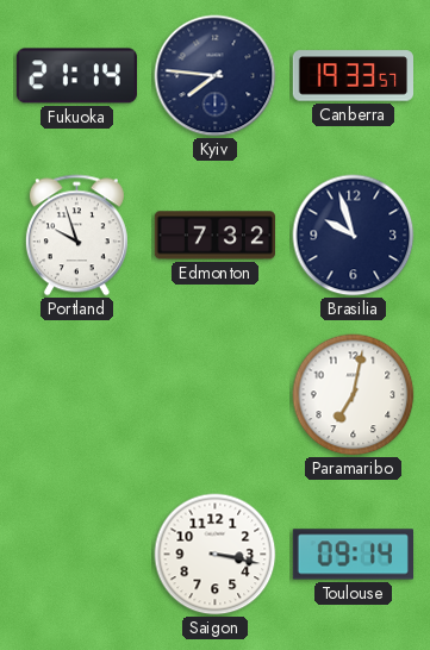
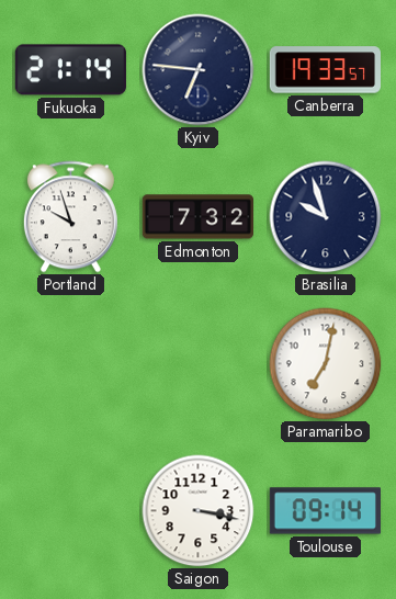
Kyiv: 7:46 -> 6:46 (199, 70)
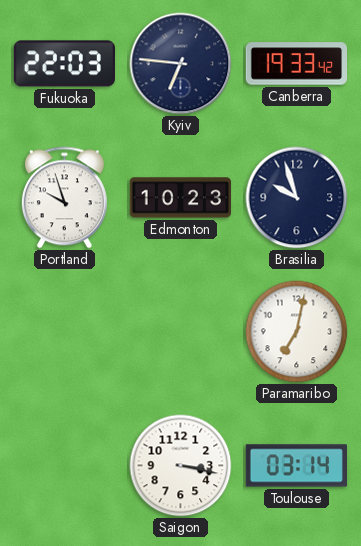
Fukuoka: 21:14 -> 22:03 (64, 64)
Canberra: 19:33:57 -> 19:33:42 (296, 64)
Edmonton: 7:32 -> 10:23 (180, 198)
Toulouse: 09:14 -> 03:14 (296, 466)
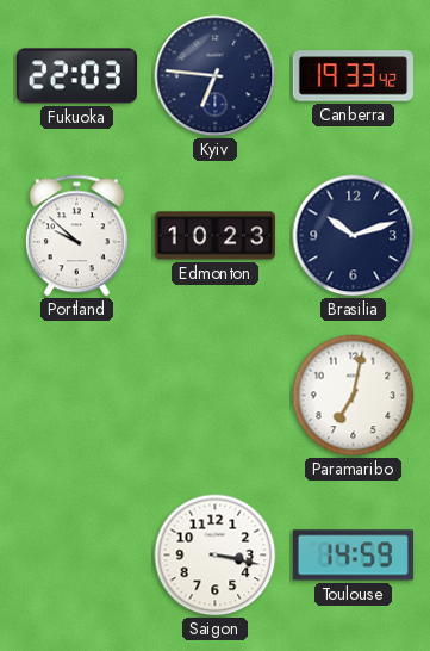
Portland: 9:57 -> 9:52 (76, 236)
Brasilia: 9:57 -> 10:12 (354, 236)
Toulouse: 03:14 -> 14:59 (353, 556)
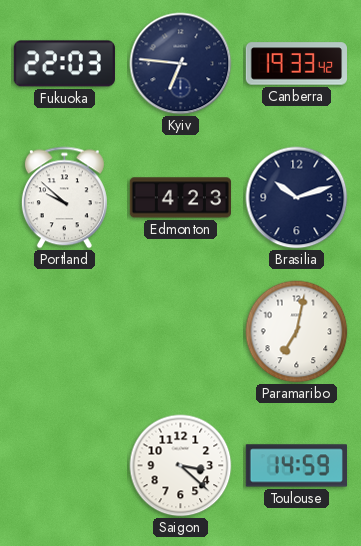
Edmonton: 10:23 -> 4:23 (180, 198)
Saigon: 3:17 -> 3:22 (181, 466)
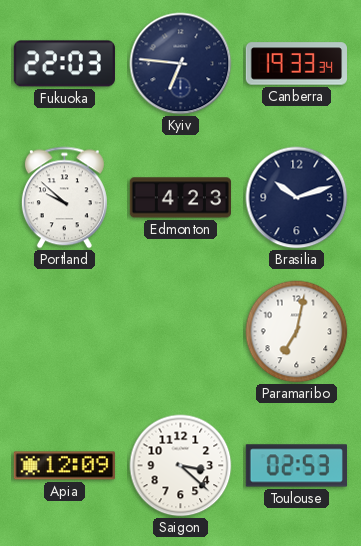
Canberra: 19:33:42 -> 19:33:34 (296, 64)
Apia: none -> 12:09 (64, 466)
Toulouse: 14:59 -> 02:53 (296, 466)
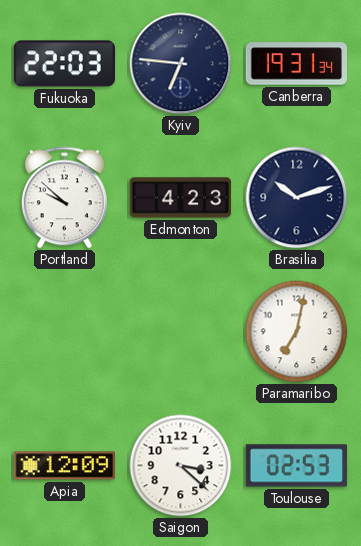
Canberra: 19:33 -> 19:31 (296, 64)
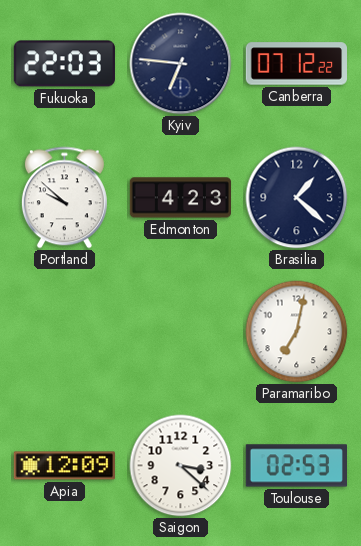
Canberra: 19:31 -> 07:12 (296, 64)
Brasilia: 10:12 -> 1:22 (297, 198)
